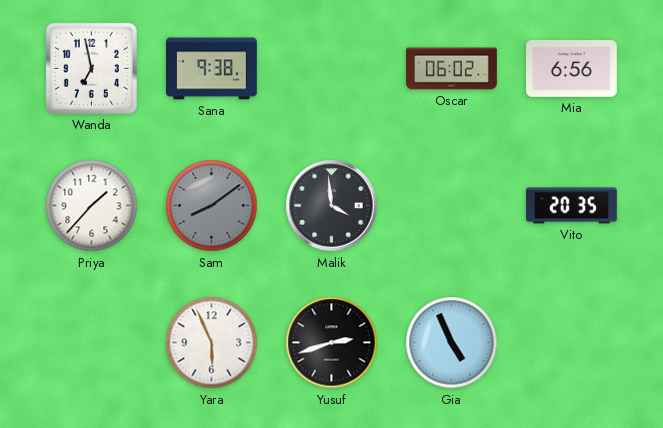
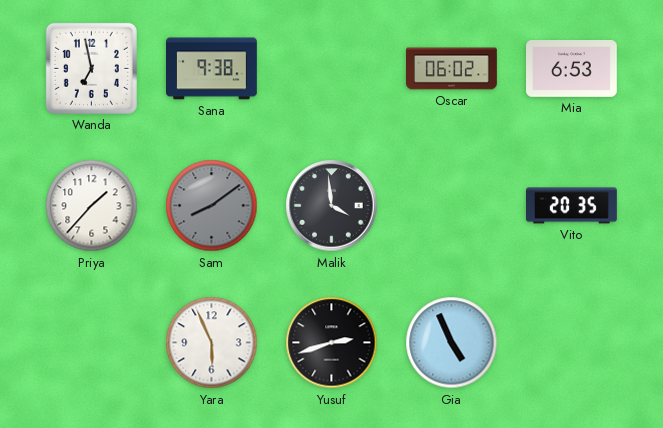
Mia: 6:56 -> 6:53 (572, 69)
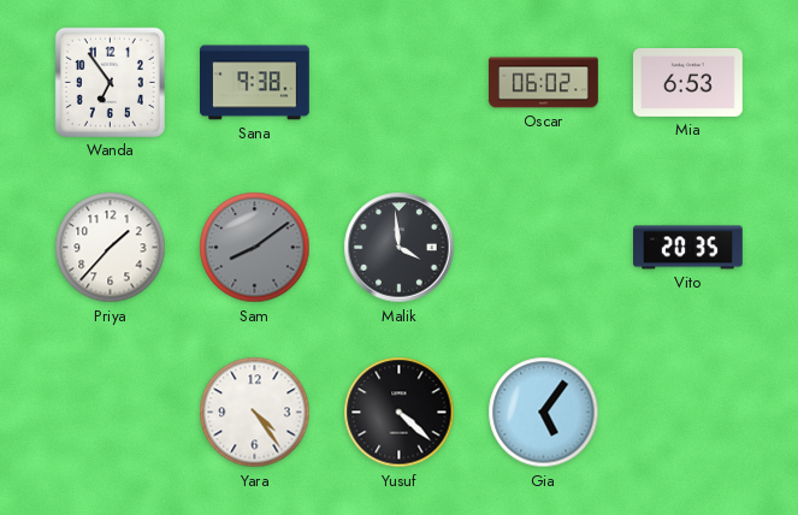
Wanda: 6:58 -> 6:54 (110, 82)
Yara: 5:56 -> 4:24 (255, 413)
Yusuf: 2:42 -> 4:22 (400, 413)
Gia: 4:56 -> 5:06 (544, 413)
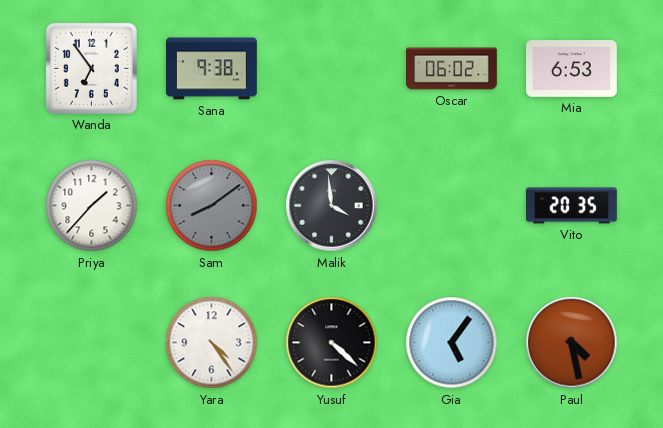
Paul: none -> 4:28 (572, 343)
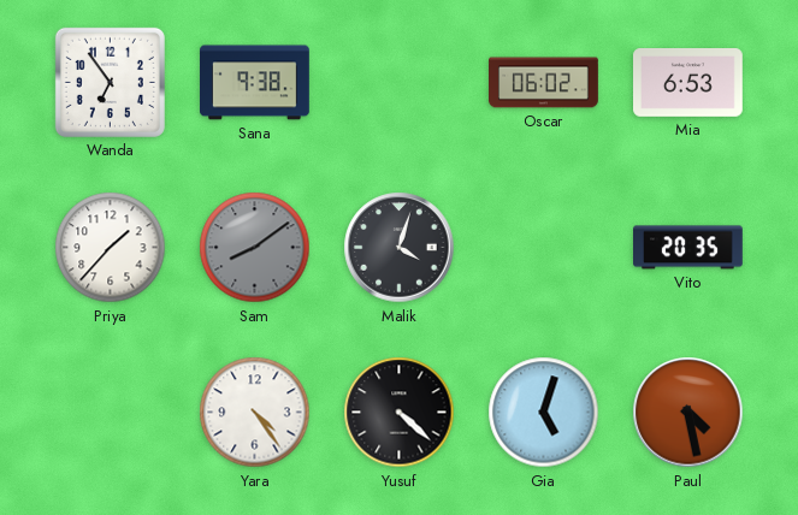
Malik: 3:59 -> 4:03 (400, 248)
Gia: 5:06 -> 5:03 (544, 413)
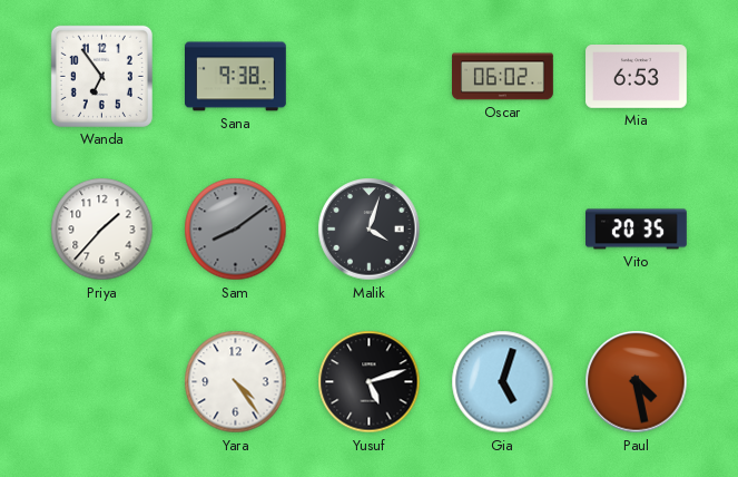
Yusuf: 4:22 -> 5:12 (370, 382)
